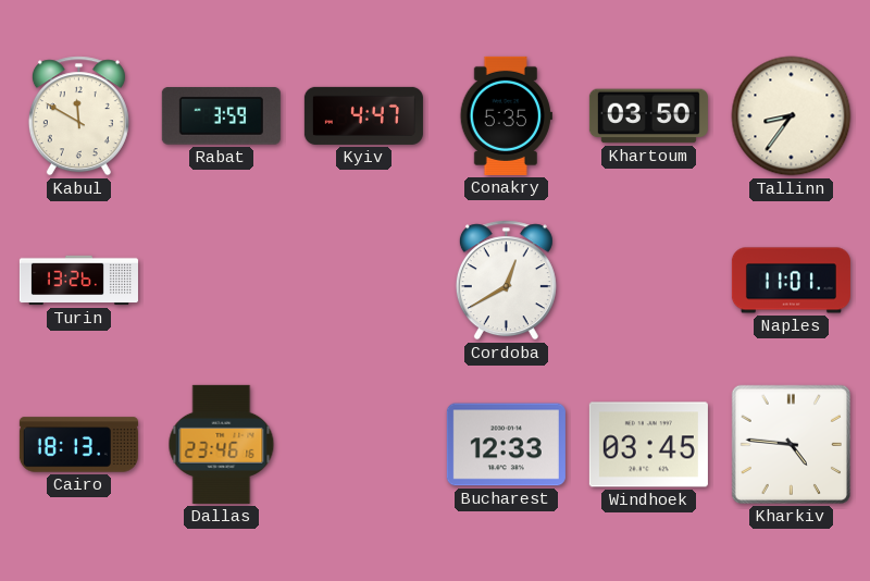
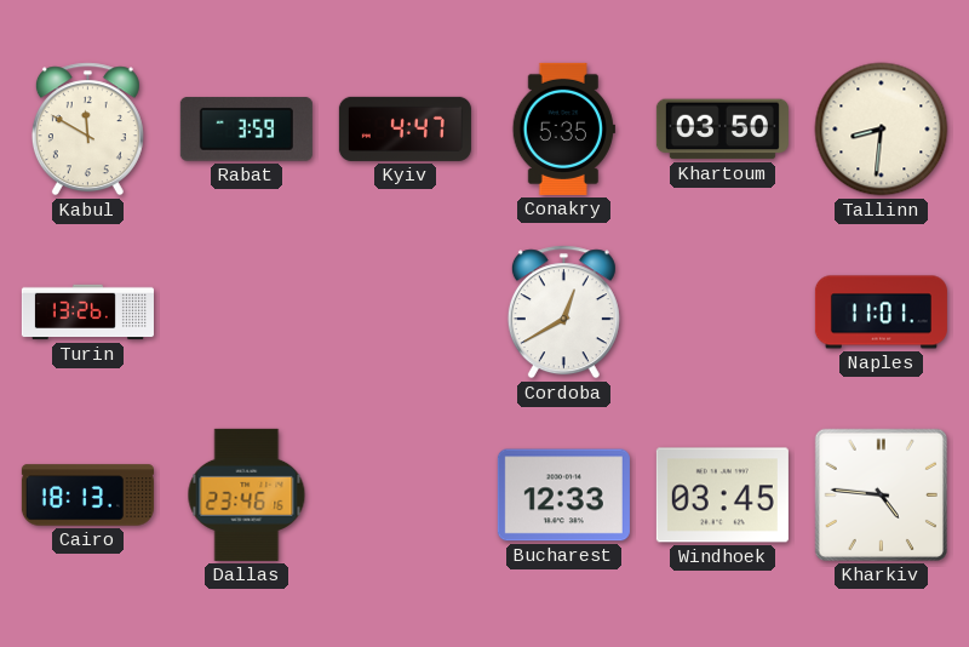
Tallinn: 8:36 -> 8:31 (882, 130)
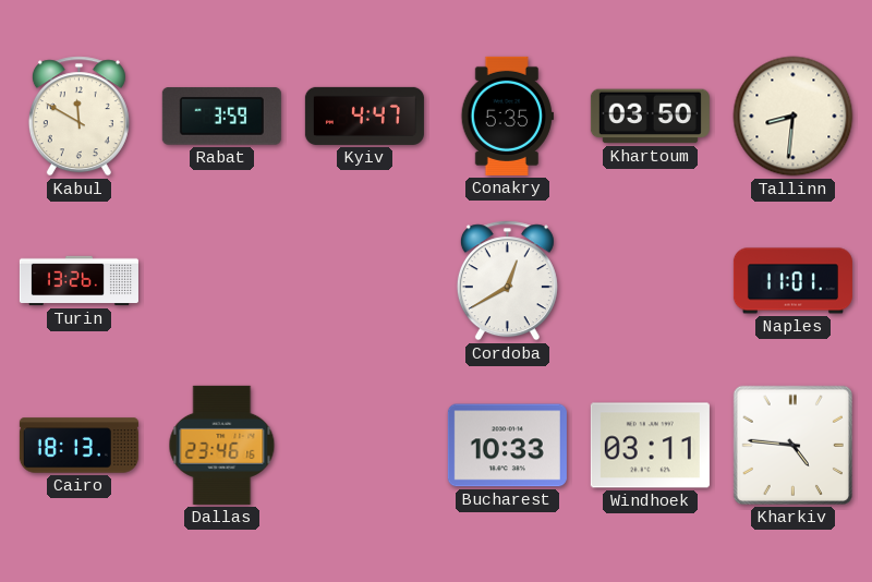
Bucharest: 12:33 -> 10:33 (507, 446)
Windhoek: 03:45 -> 03:11 (650, 446)
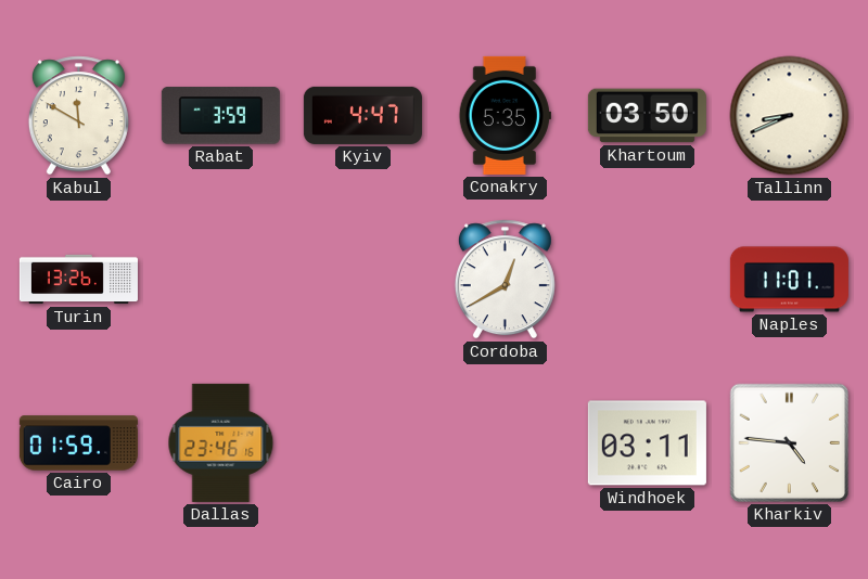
Tallinn: 8:31 -> 8:41 (790, 116)
Cairo: 18:13 -> 01:59 (78, 443)
Bucharest: 10:33 -> none (507, 446)
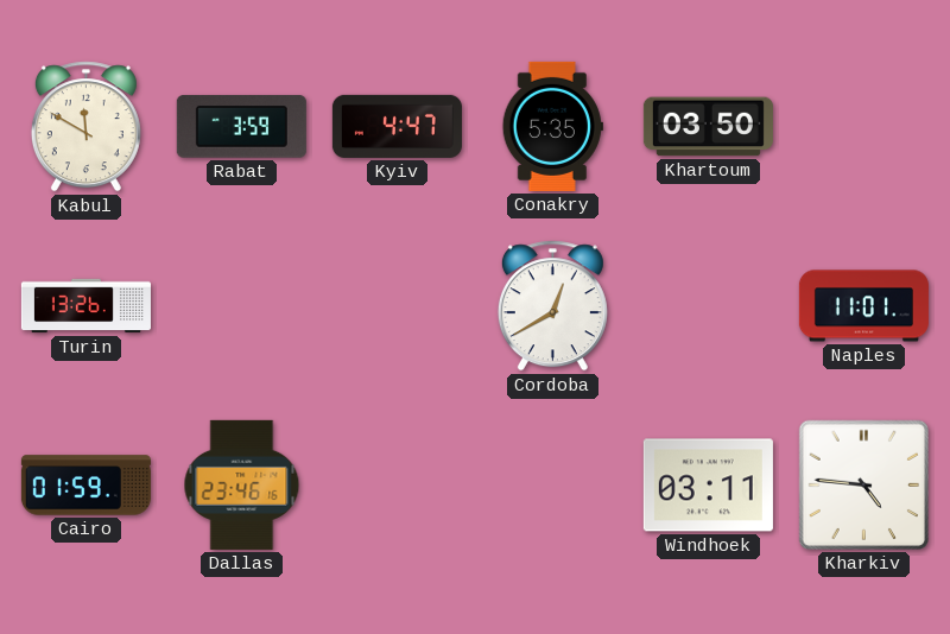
Tallinn: 8:41 -> none (790, 116)
